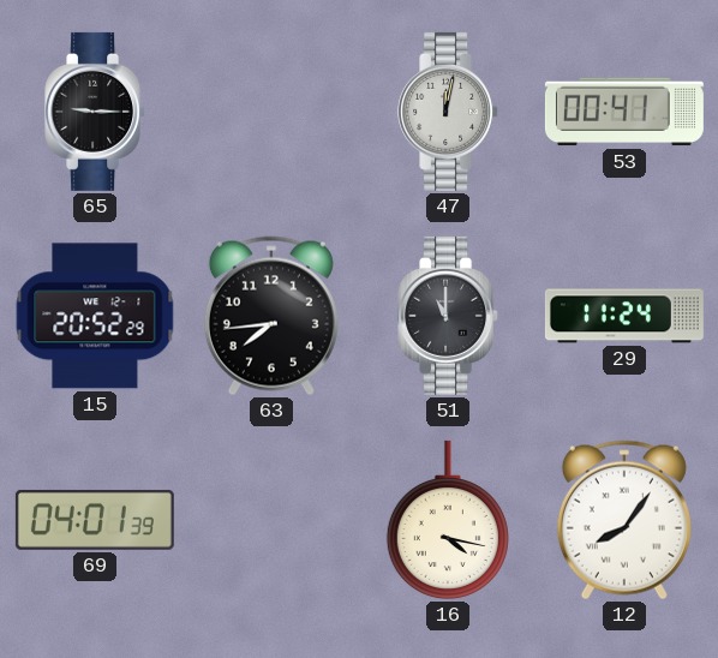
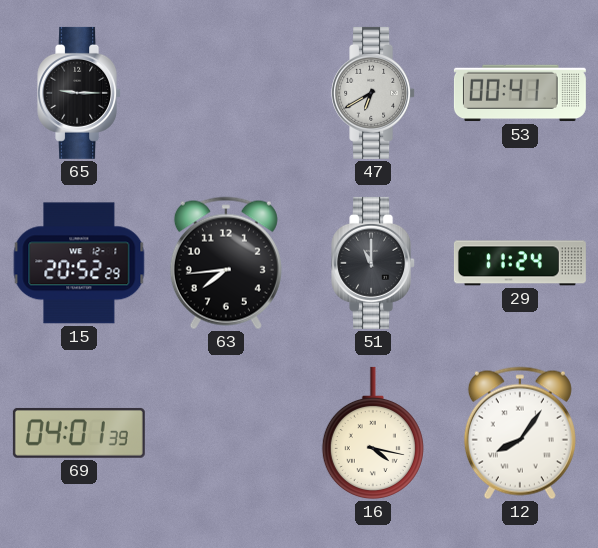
47: 12:02 -> 6:40 (374, 93)
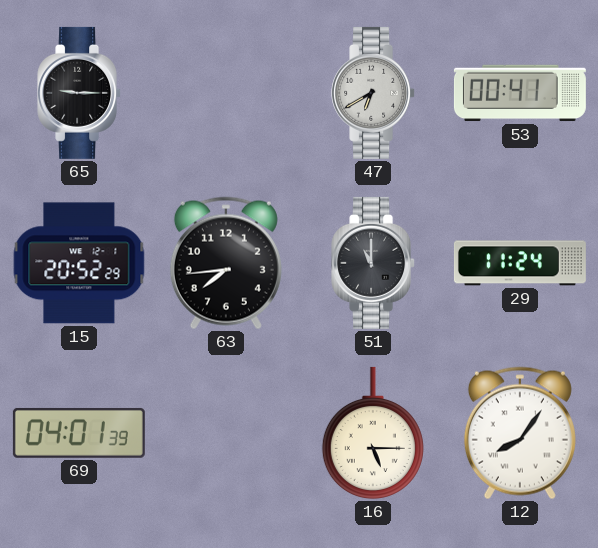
16: 4:17 -> 5:15 (373, 433)
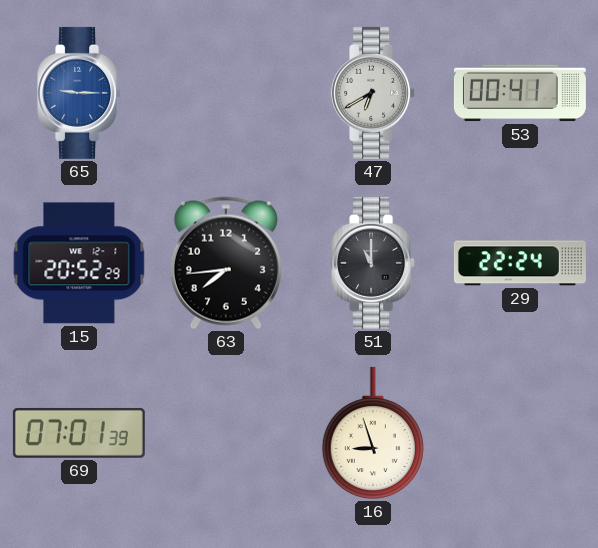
65 dial: black -> blue (80, 93)
29: 11:24 -> 22:24 (520, 263)
69: 04:01 -> 07:01 (79, 433)
16: 5:15 -> 8:57 (373, 433)
12: 8:06 -> none (520, 433)
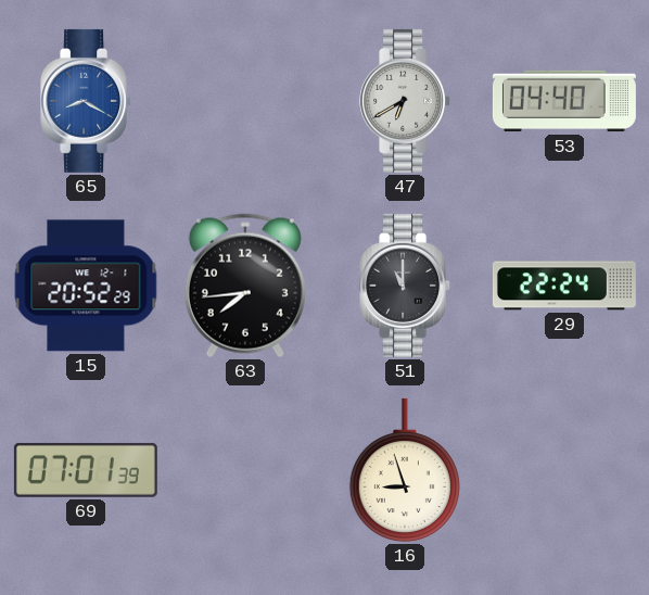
65: 9:15 -> 8:20 (87, 101)
53: 00:41 -> 04:40 (564, 101)
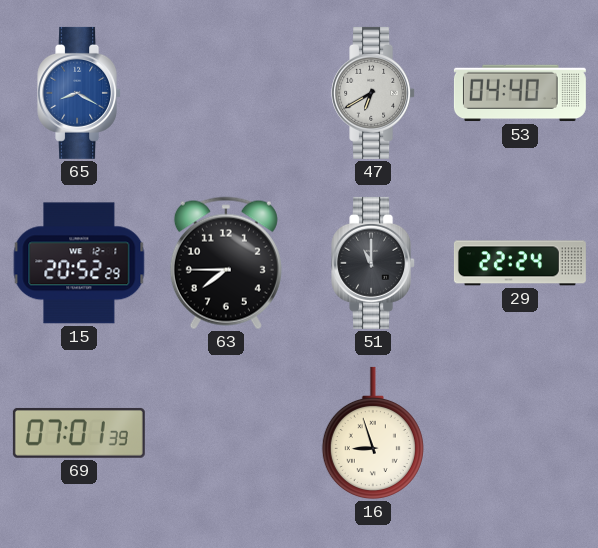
63: 7:44 -> 7:45 (226, 263)
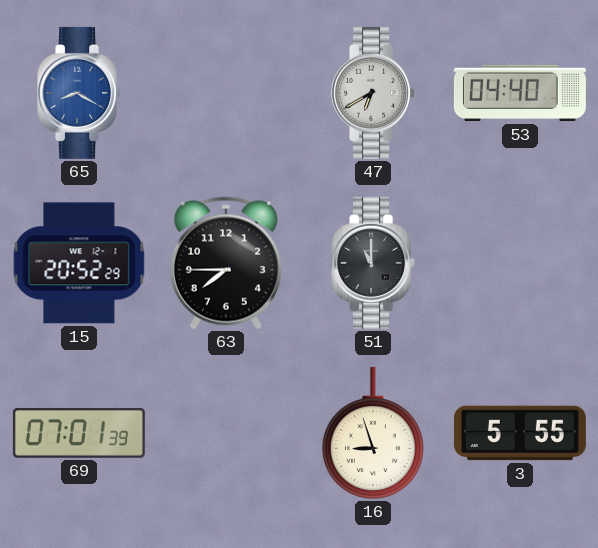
29: 22:24 -> none (520, 263)
3: none -> 5:55 (520, 433)
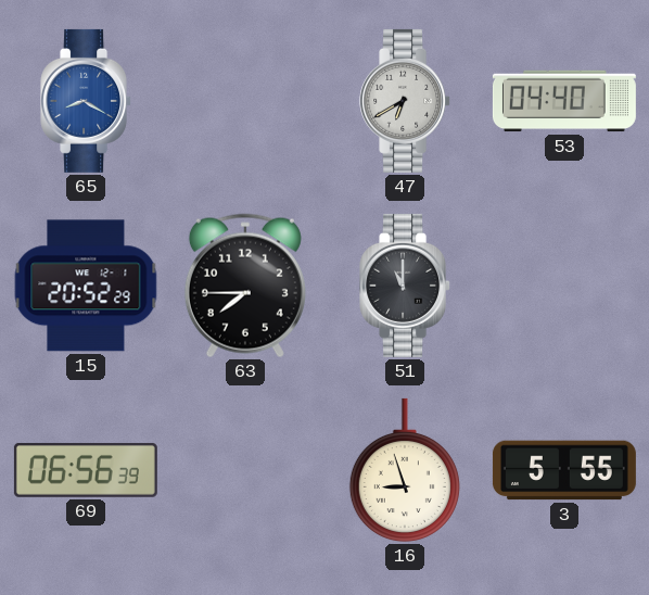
69: 07:01 -> 06:56 (86, 470)
